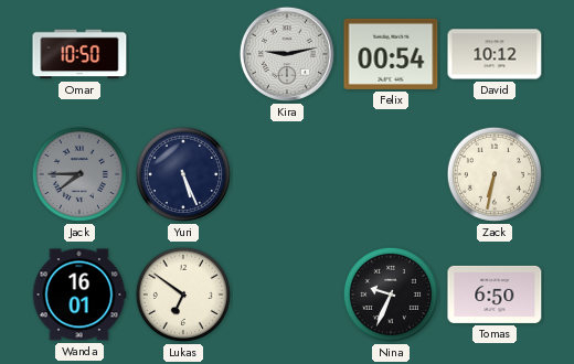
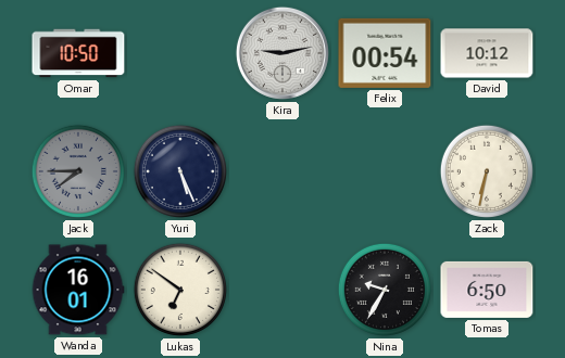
Nina: 9:34 -> 9:35 (385, 290)
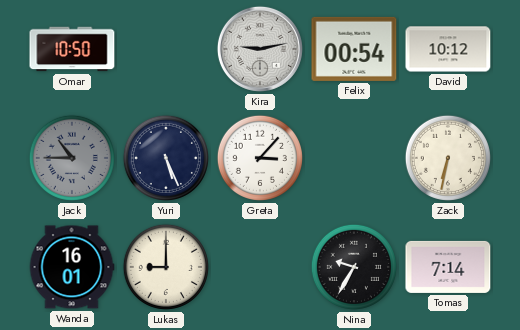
Jack: 7:45 -> 10:45 (72, 158)
Greta: none -> 3:07 (260, 158)
Lukas: 6:51 -> 9:00 (166, 267)
Tomas: 6:50 -> 7:14 (448, 267)
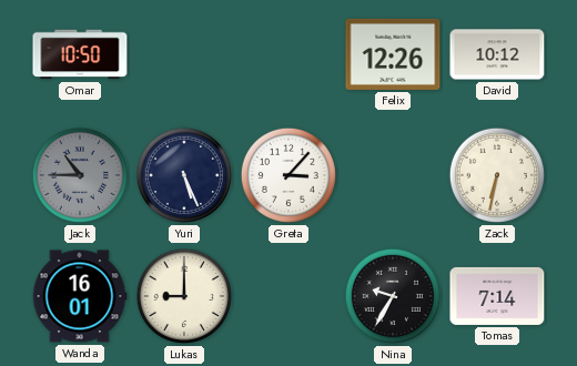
Kira: 9:13 -> none (260, 49)
Felix: 00:54 -> 12:26 (393, 54)
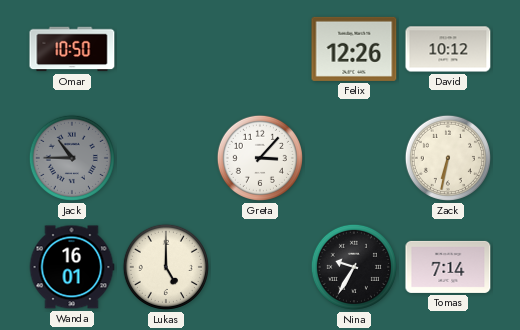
Yuri: 5:26 -> none (184, 175)
Lukas: 9:00 -> 5:00 (166, 267)
